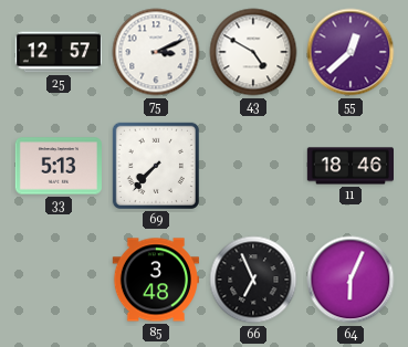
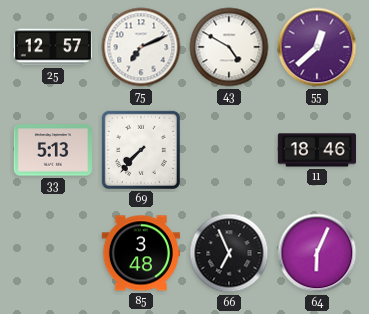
75: 3:11 -> 7:11 (141, 47)
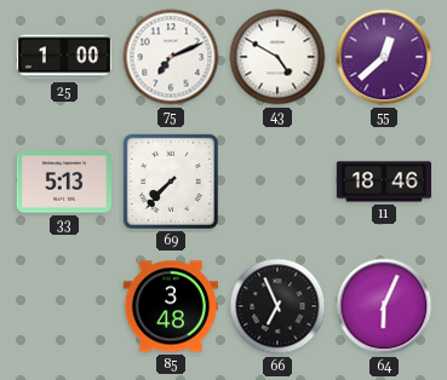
25: 12:57 -> 1:00 (63, 57)
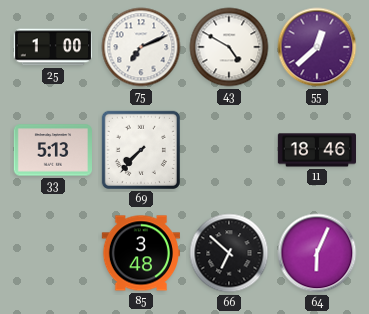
66: 6:56 -> 6:52 (229, 253)
